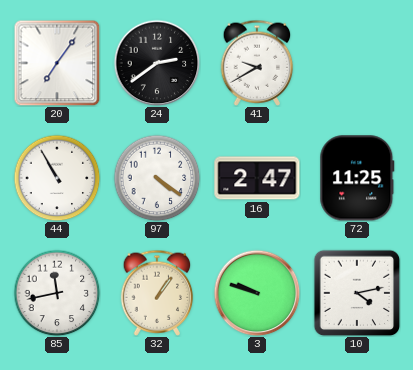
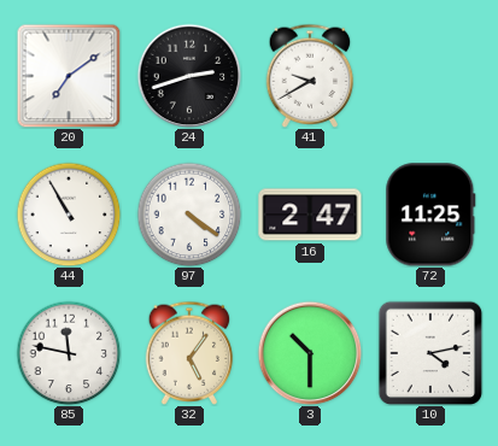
20: 7:06 -> 7:09 (69, 76)
24: 2:39 -> 2:42 (189, 76)
85: 11:43 -> 11:47 (69, 353)
32: 1:06 -> 5:06 (189, 352)
3: 9:48 -> 10:30 (310, 353)
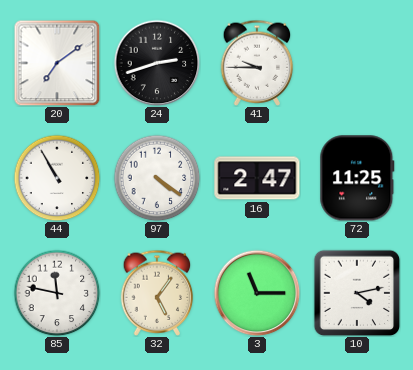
41: 9:40 -> 9:45 (257, 62)
3: 10:30 -> 11:15 (257, 293)
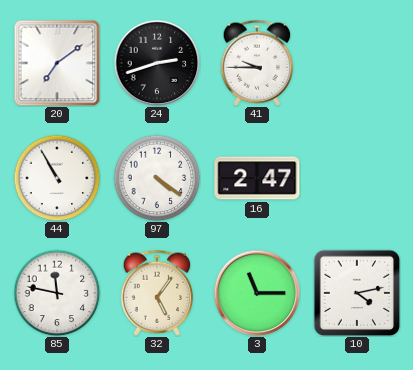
72: 11:25 -> none (357, 178)
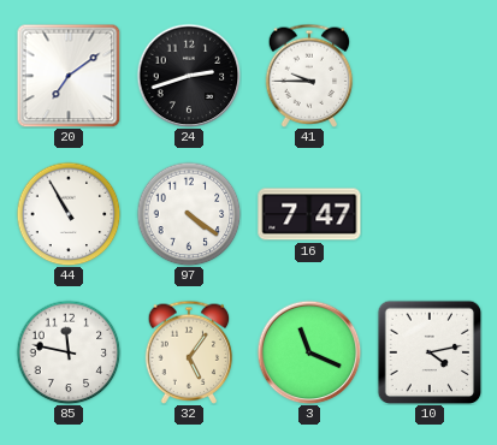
16: 2:47 -> 7:47 (309, 214)
3: 11:15 -> 11:19 (309, 352)
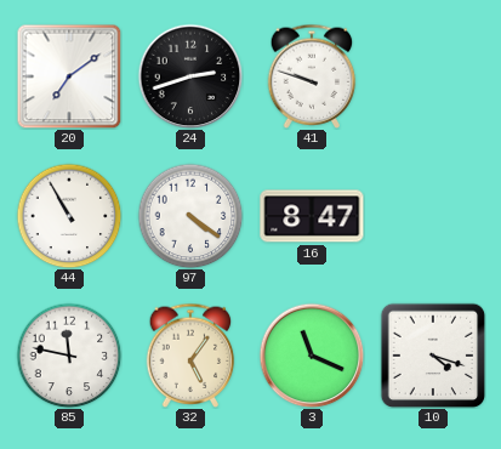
41: 9:45 -> 9:48 (312, 75)
16: 7:47 -> 8:47 (312, 216)
10: 4:13 -> 4:18 (433, 356)
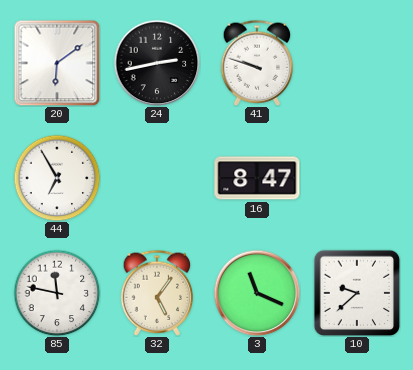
20: 7:09 -> 6:09 (57, 63)
24: 2:42 -> 2:43 (157, 63)
44: 10:55 -> 6:55 (57, 178)
97: 4:21 -> none (190, 216)
10: 4:18 -> 9:38 (357, 293)
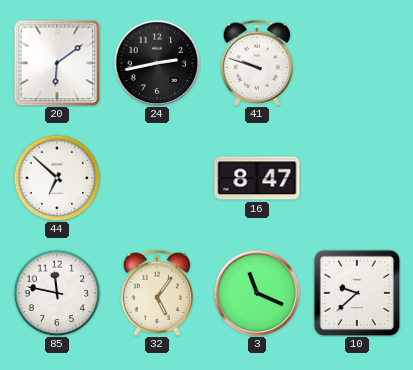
44: 6:55 -> 6:52 (57, 178)
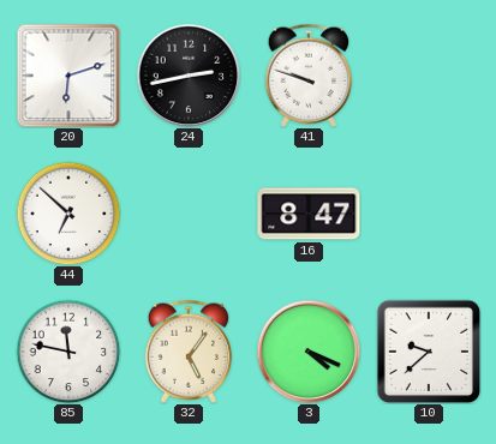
20: 6:09 -> 6:12 (68, 76)
3: 11:19 -> 4:19 (309, 352)
